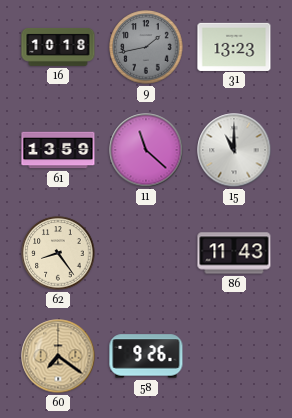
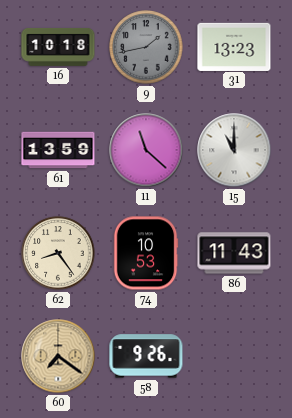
74: none -> 10:53 (146, 253)
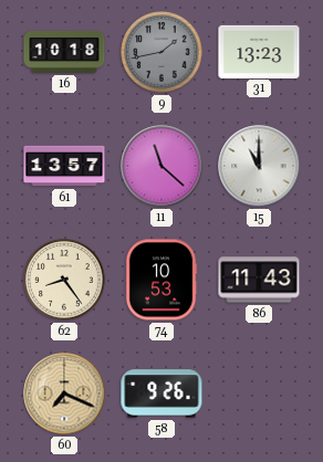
61: 13:59 -> 13:57 (64, 166)
60: 7:21 -> 7:19 (64, 393)
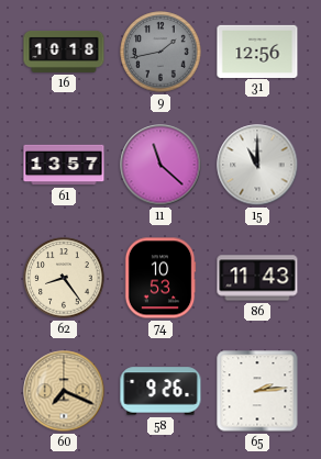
31: 13:23 -> 12:56 (257, 51)
65: none -> 2:14 (257, 391)
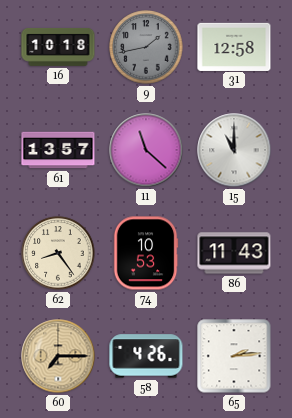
31: 12:56 -> 12:58 (234, 46)
60: 7:19 -> 7:15 (58, 356)
58: 9:26 -> 4:26 (146, 356)
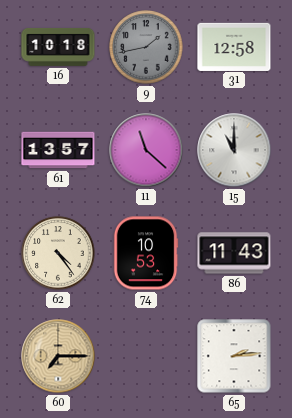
62: 8:24 -> 4:24 (58, 253)
58: 4:26 -> none (146, 356)
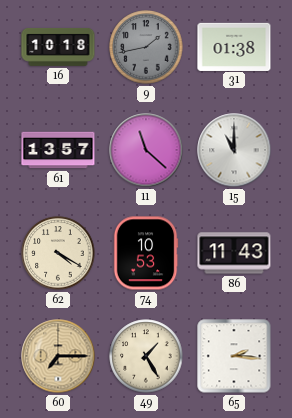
31: 12:58 -> 01:38 (234, 46)
62: 4:24 -> 4:20 (58, 253)
49: none -> 1:25 (146, 356)
65: 2:14 -> 2:16 (234, 356)
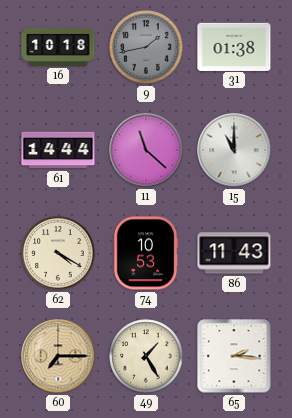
61: 13:57 -> 14:44 (58, 150)
